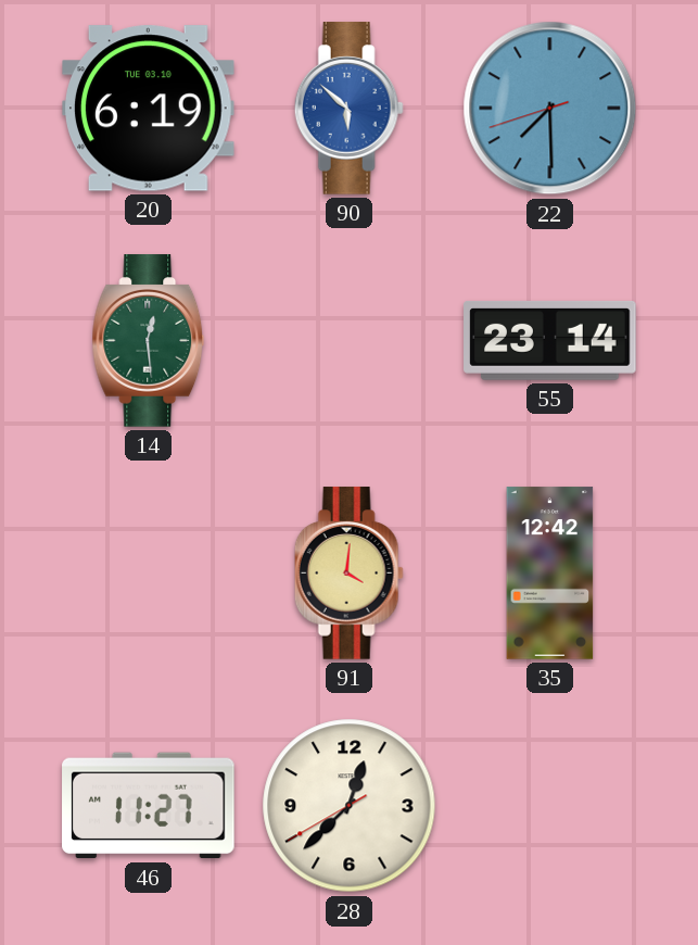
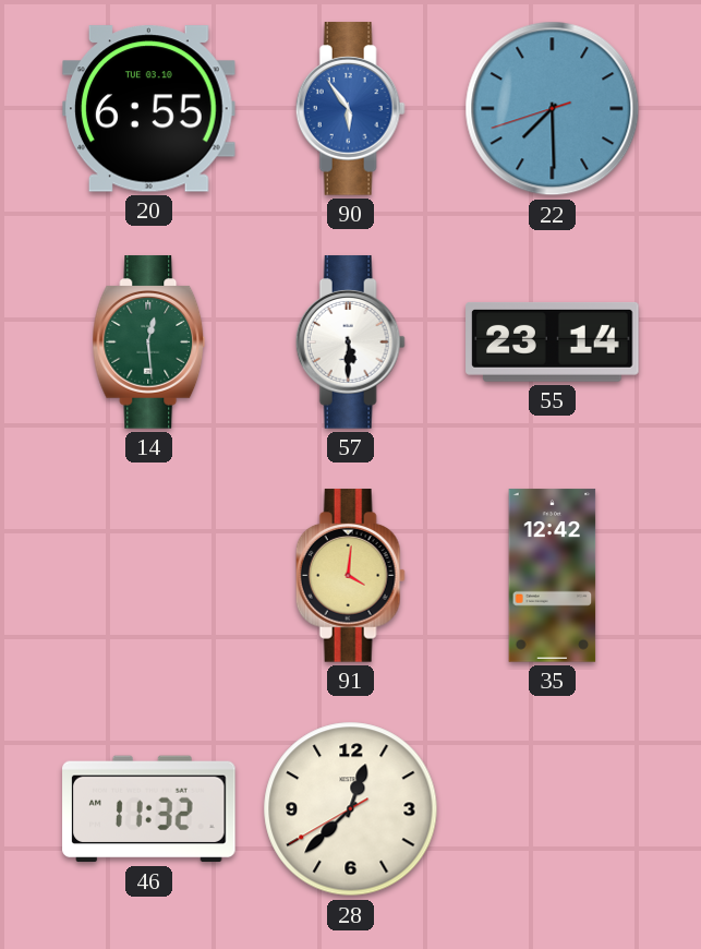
20: 6:19 -> 6:55 (149, 109)
90: 5:52 -> 5:54 (350, 109)
57: none -> 5:30 (350, 343)
46: 11:27 -> 11:32 (149, 809)
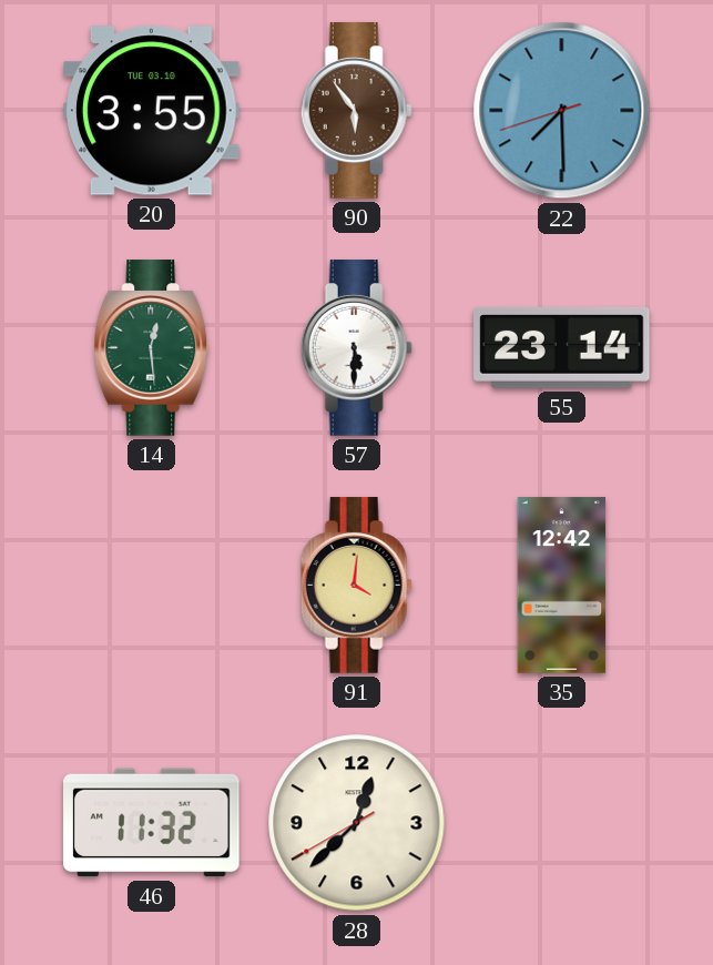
20: 6:55 -> 3:55 (152, 111)
90 dial: blue -> brown (356, 111)
